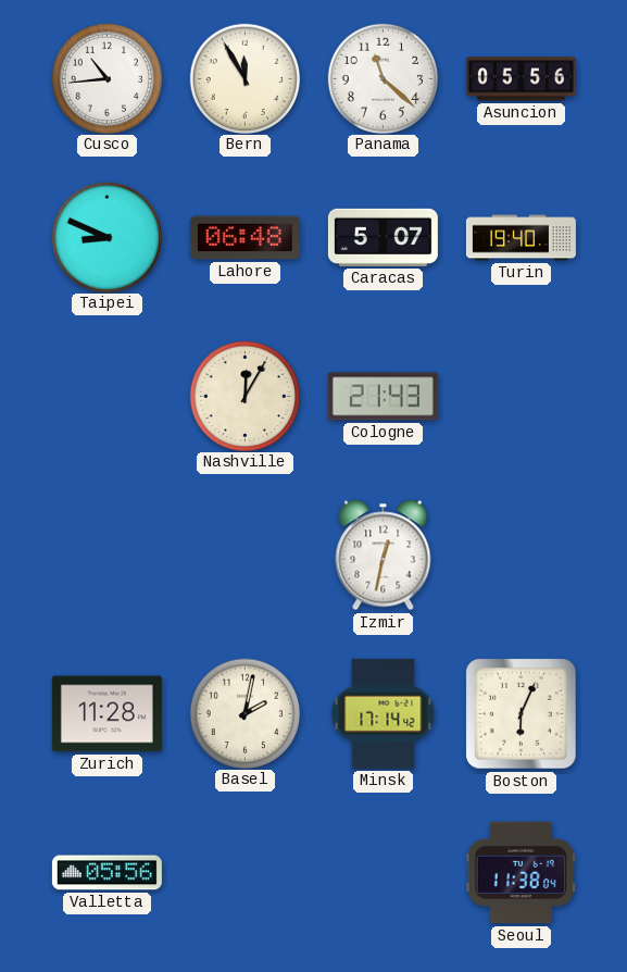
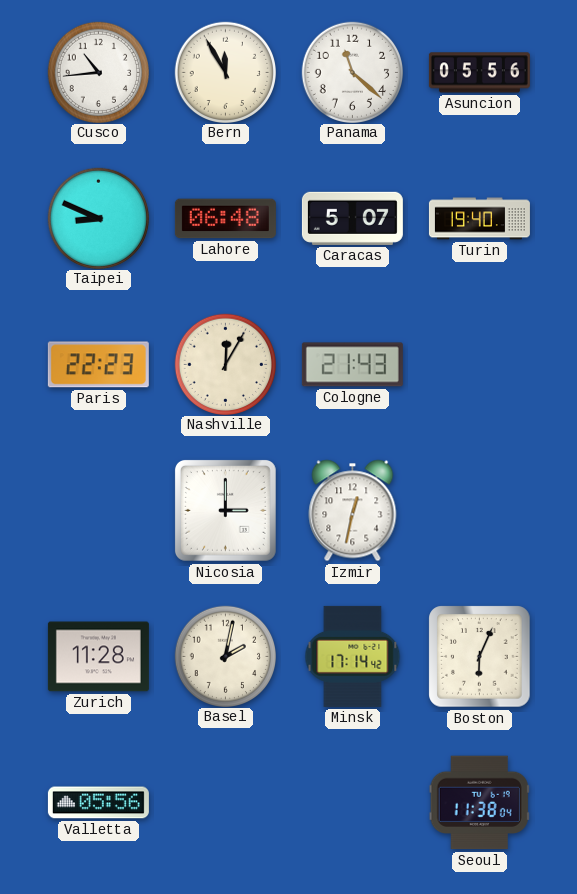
Paris: none -> 22:23 (98, 365)
Nicosia: none -> 3:00 (225, 510)
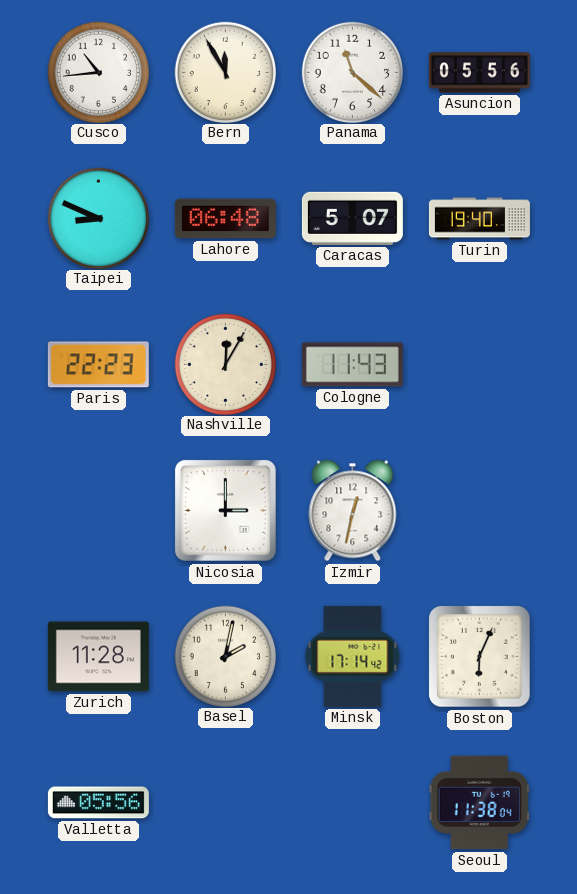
Cologne: 21:43 -> 11:43 (352, 365)
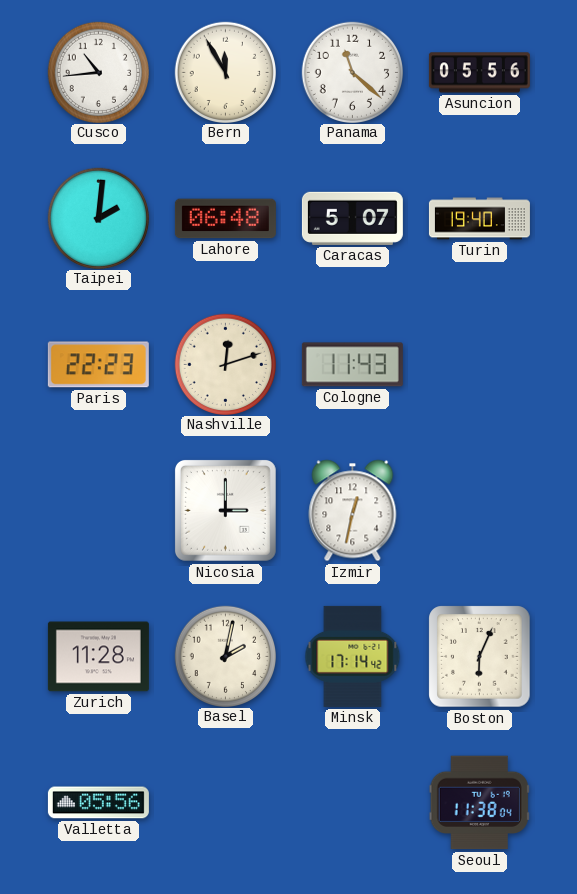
Taipei: 8:49 -> 2:01 (98, 218)
Nashville: 12:05 -> 12:12 (225, 364)
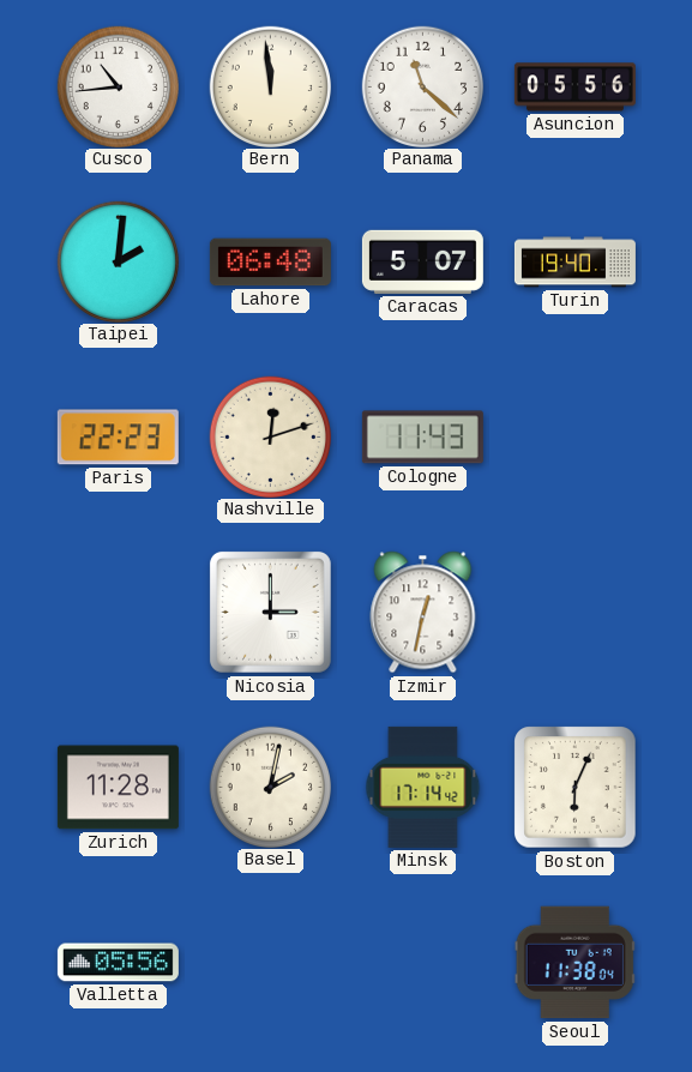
Bern: 11:55 -> 11:59 (270, 86)
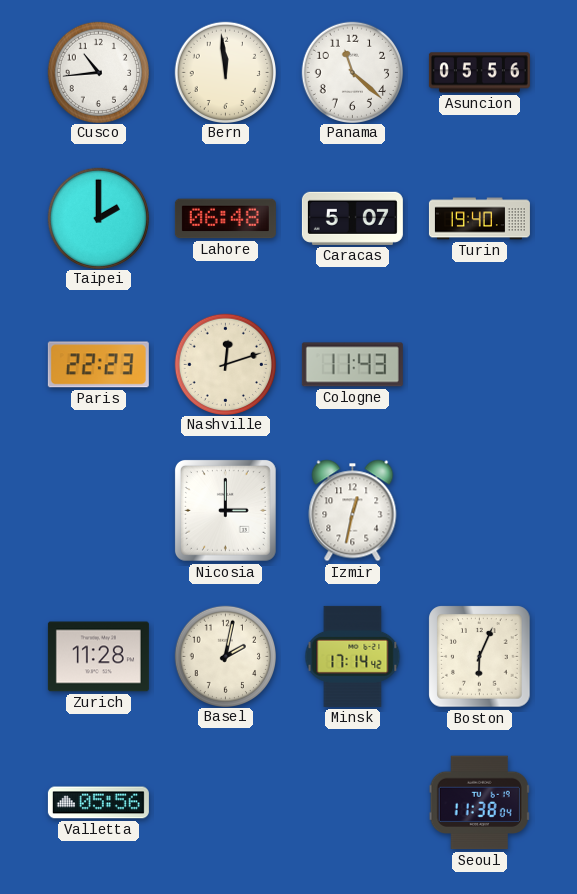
Taipei: 2:01 -> 2:00 (98, 218)
